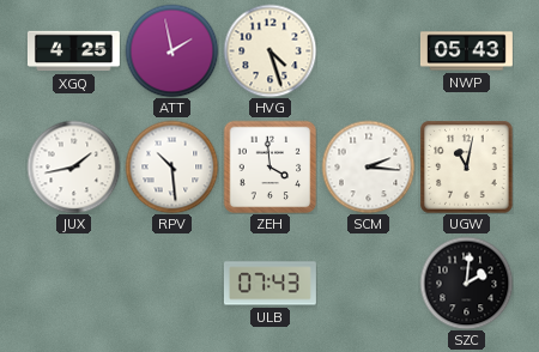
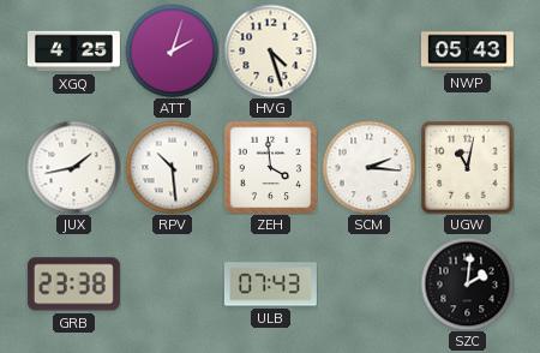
ATT: 1:58 -> 2:03 (172, 50)
GRB: none -> 23:38 (73, 285)
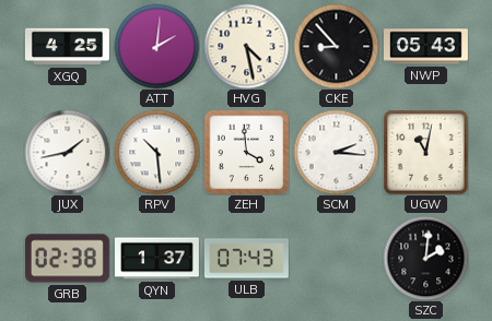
ATT: 2:03 -> 2:01 (156, 46)
HVG: 4:27 -> 4:28 (246, 46)
CKE: none -> 8:53 (336, 46)
GRB: 23:38 -> 02:38 (67, 259)
QYN: none -> 1:37 (156, 259)
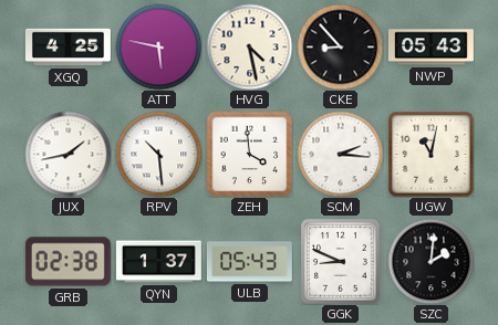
ATT: 2:01 -> 5:47 (158, 46)
ULB: 07:43 -> 05:43 (249, 262)
GGK: none -> 8:49 (341, 261)
